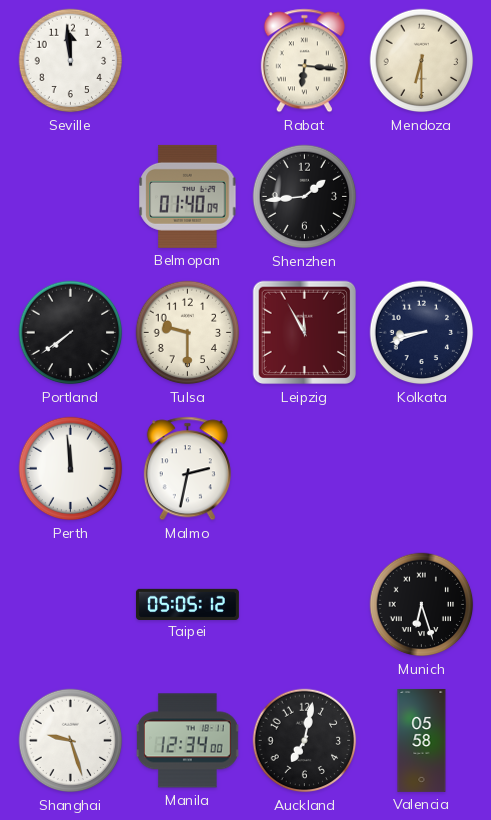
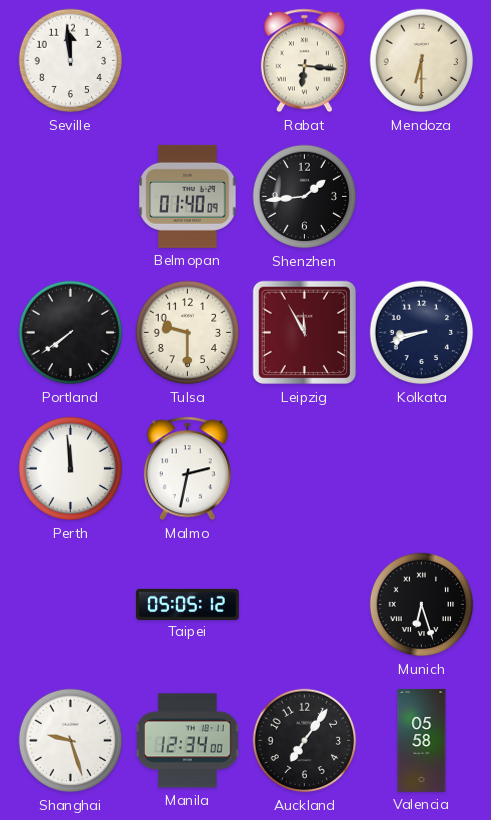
Auckland: 7:02 -> 7:06 (305, 741)
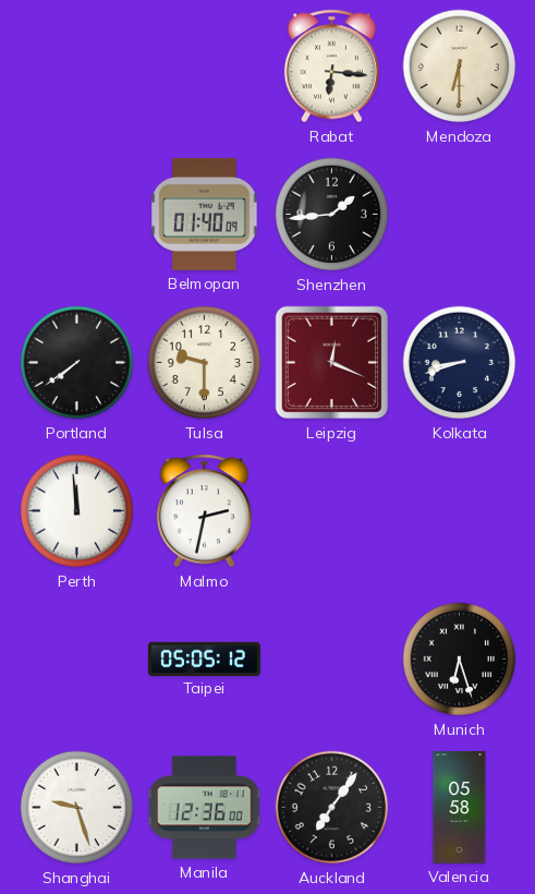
Seville: 11:59 -> none (71, 61)
Leipzig: 11:55 -> 12:19 (332, 363)
Manila: 12:34 -> 12:36 (205, 808)
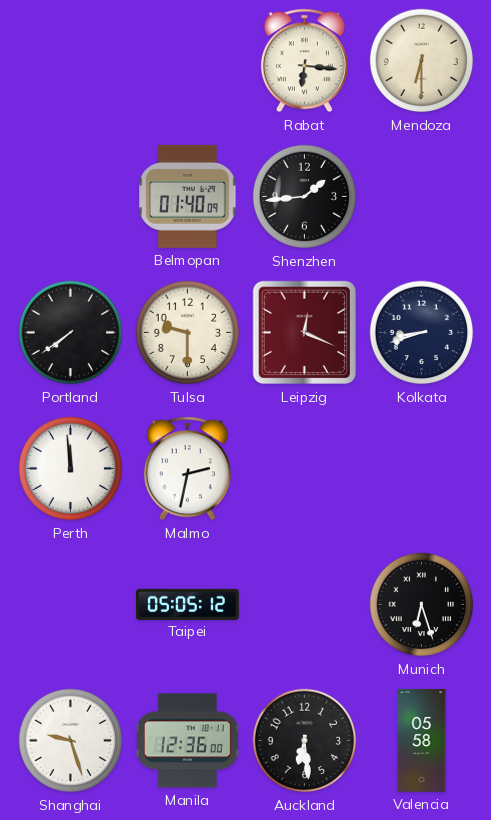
Auckland: 7:06 -> 6:29 (305, 741)
